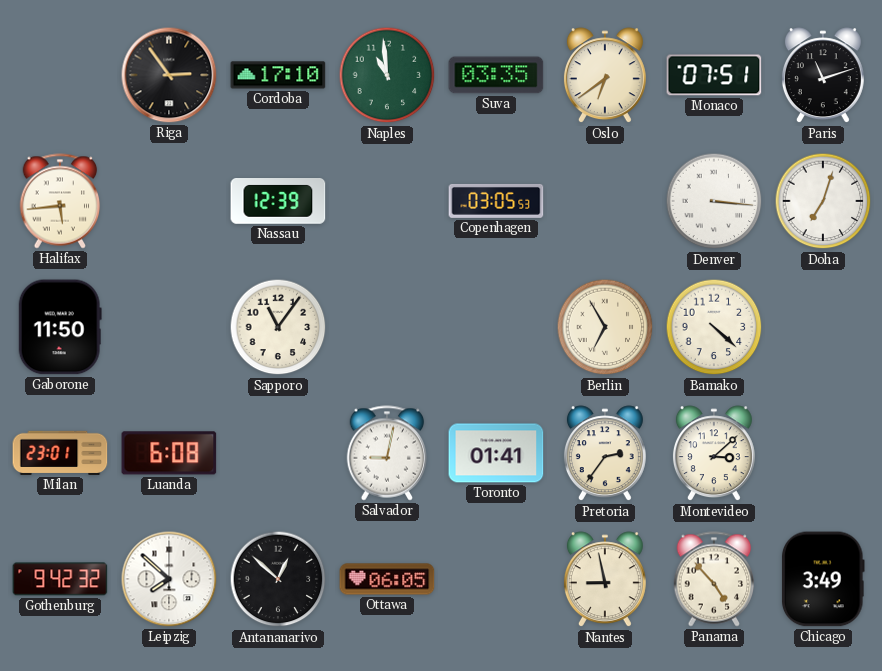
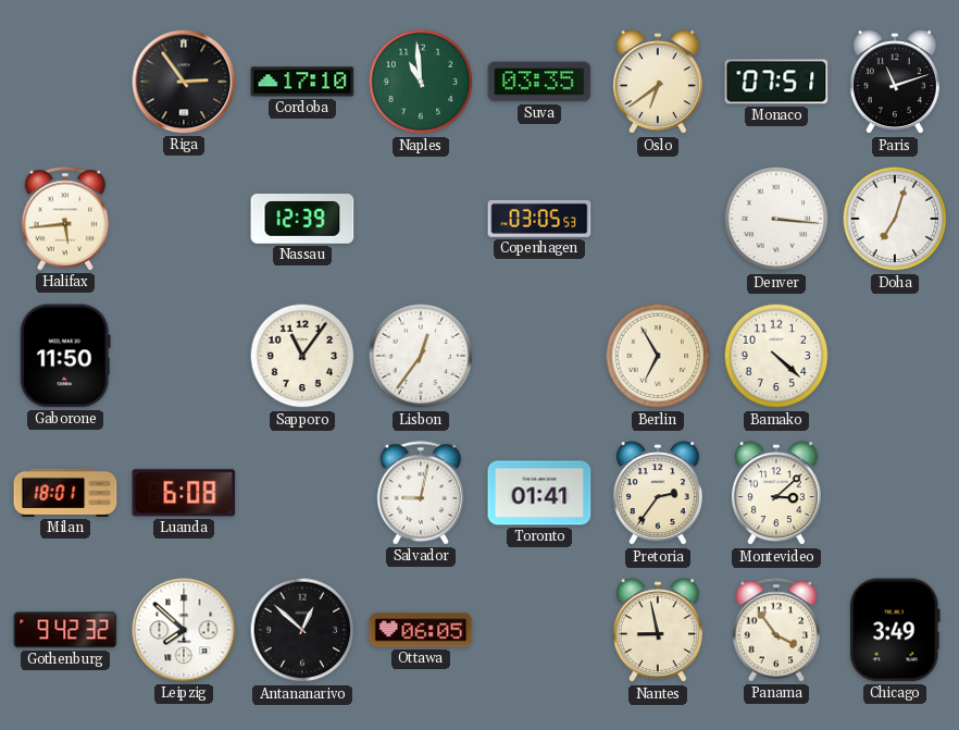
Lisbon: none -> 12:36 (421, 356)
Milan: 23:01 -> 18:01 (65, 493)
Panama: 4:53 -> 3:54 (776, 630)
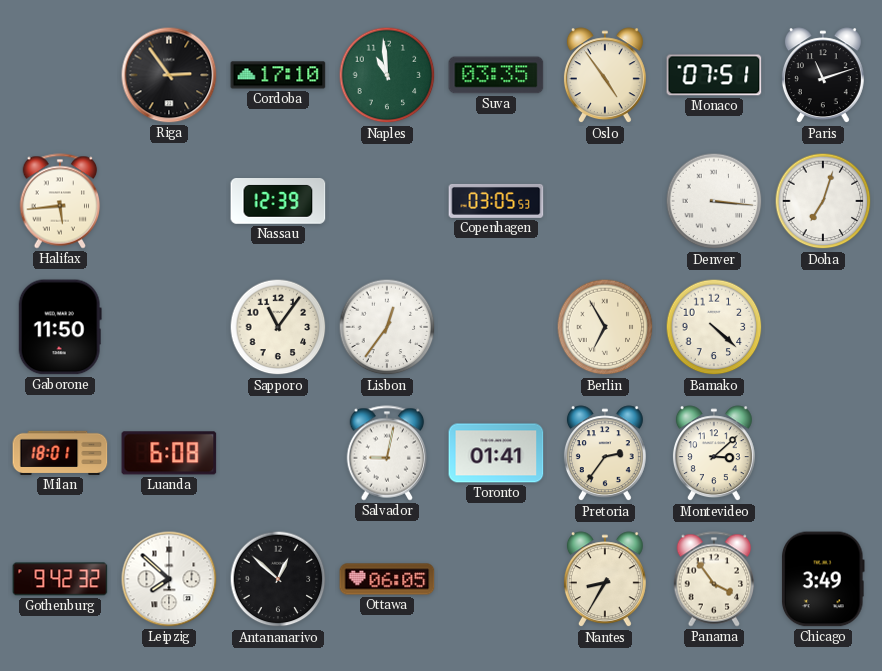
Oslo: 6:39 -> 4:54 (605, 76)
Nantes: 8:58 -> 8:35 (605, 580)
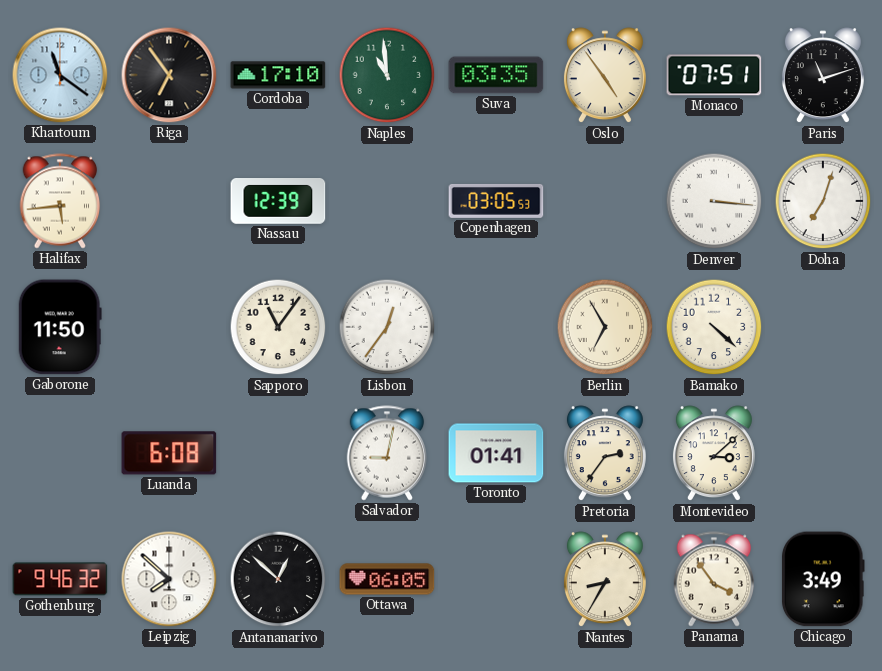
Khartoum: none -> 11:21 (60, 75)
Riga: 2:54 -> 6:54 (169, 75)
Milan: 18:01 -> none (60, 453)
Gothenburg: 9:42 -> 9:46 (60, 579)
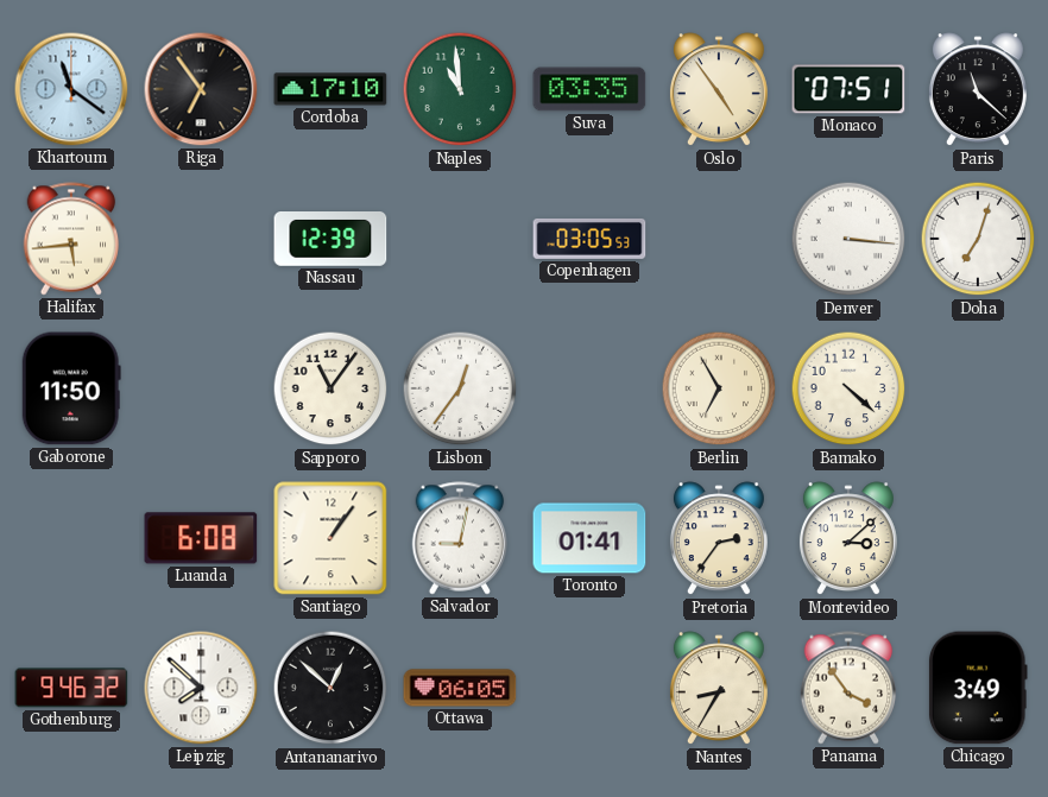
Paris: 11:12 -> 11:22 (978, 90)
Santiago: none -> 1:06 (330, 538)
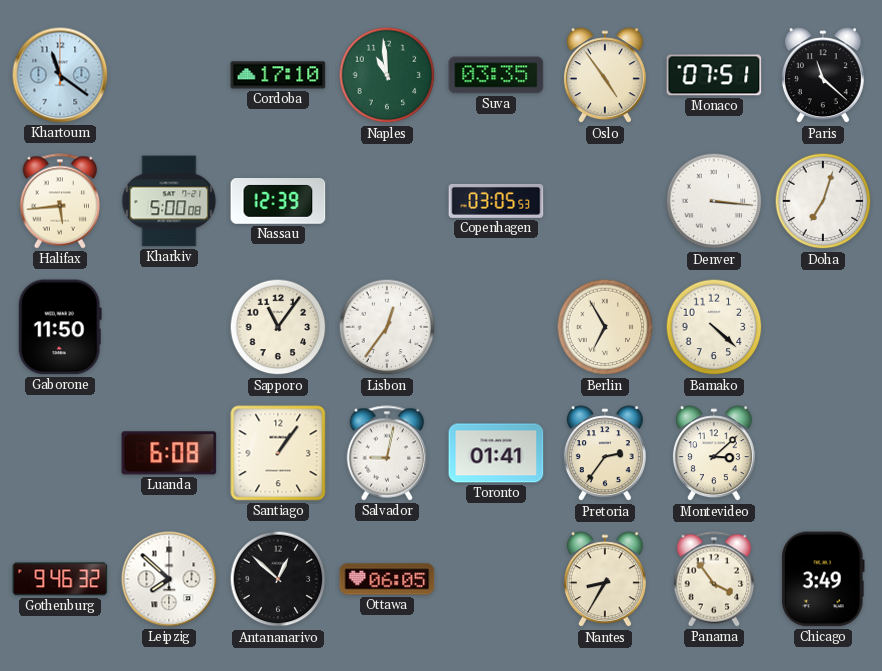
Riga: 6:54 -> none (201, 89)
Kharkiv: none -> 5:00 (169, 201)
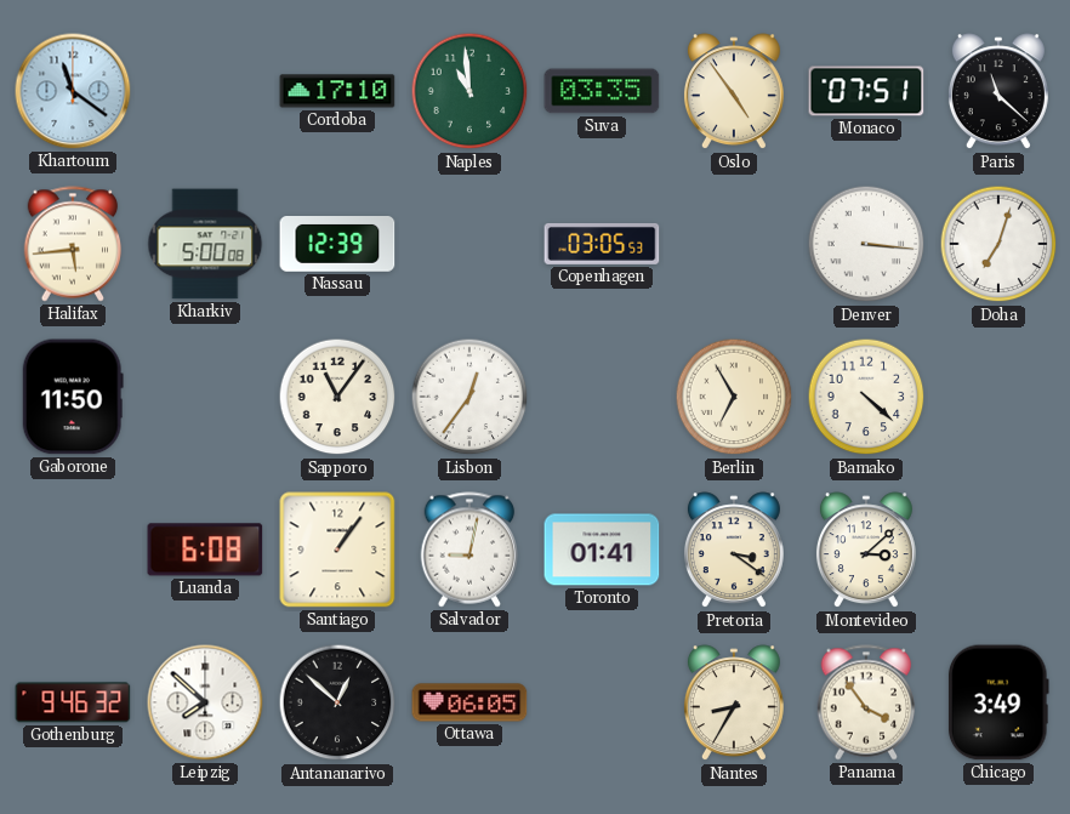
Pretoria: 2:36 -> 3:21 (734, 551)
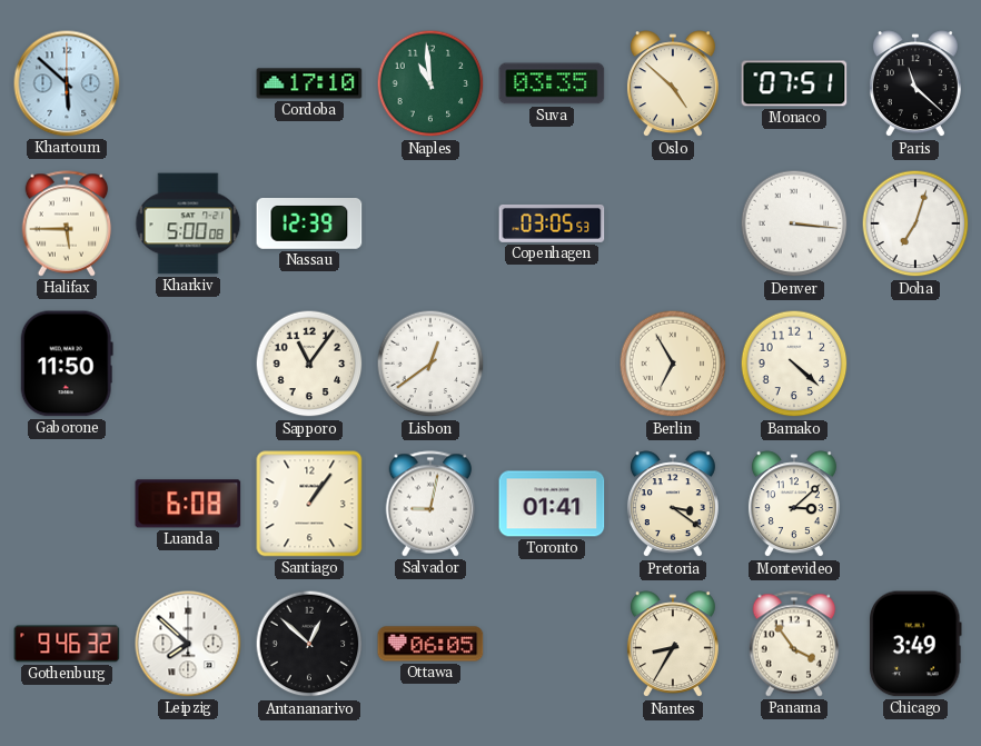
Khartoum: 11:21 -> 5:52 (67, 83)
Oslo: 4:54 -> 4:52 (673, 84)
Halifax: 5:44 -> 5:45 (67, 223)
Lisbon: 12:36 -> 12:39 (430, 364)
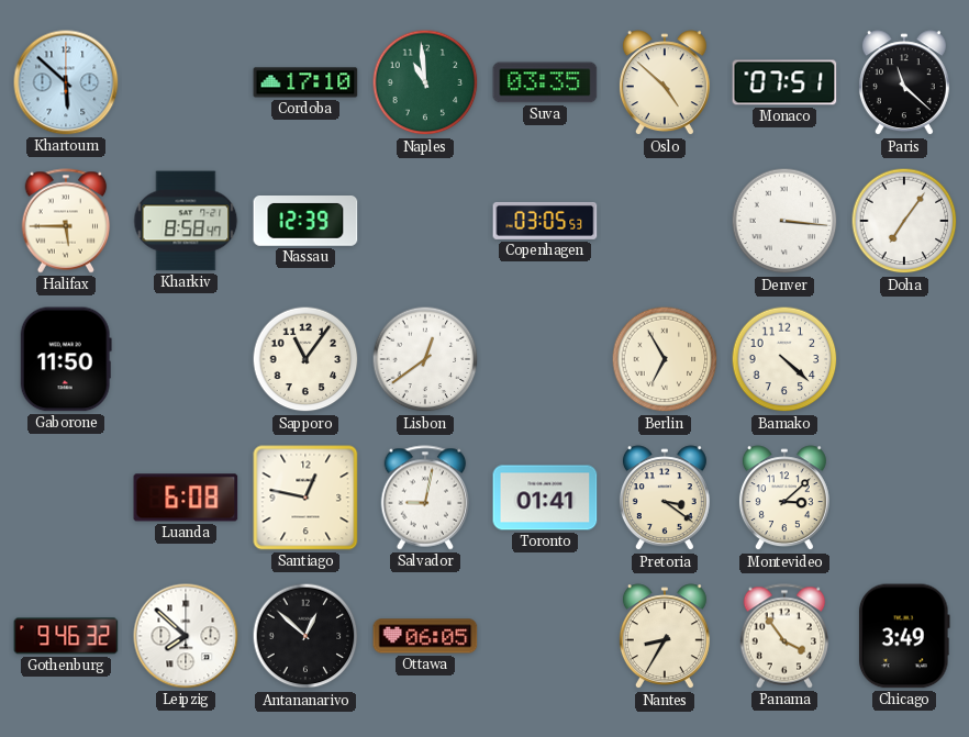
Kharkiv: 5:00 -> 8:58 (186, 221)
Doha: 7:03 -> 7:06 (904, 221)
Santiago: 1:06 -> 12:47 (305, 498)
